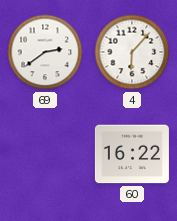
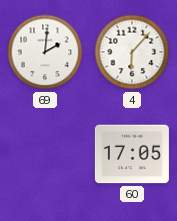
69: 2:39 -> 2:01 (45, 52)
60: 16:22 -> 17:05 (132, 154)
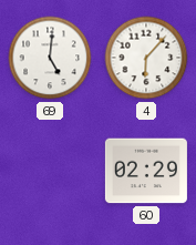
69: 2:01 -> 5:01 (50, 58)
60: 17:05 -> 02:29 (146, 171)
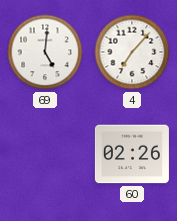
4: 6:07 -> 7:07 (132, 52)
60: 02:29 -> 02:26 (132, 154)
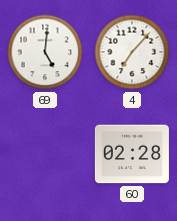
60: 02:26 -> 02:28 (132, 154)
